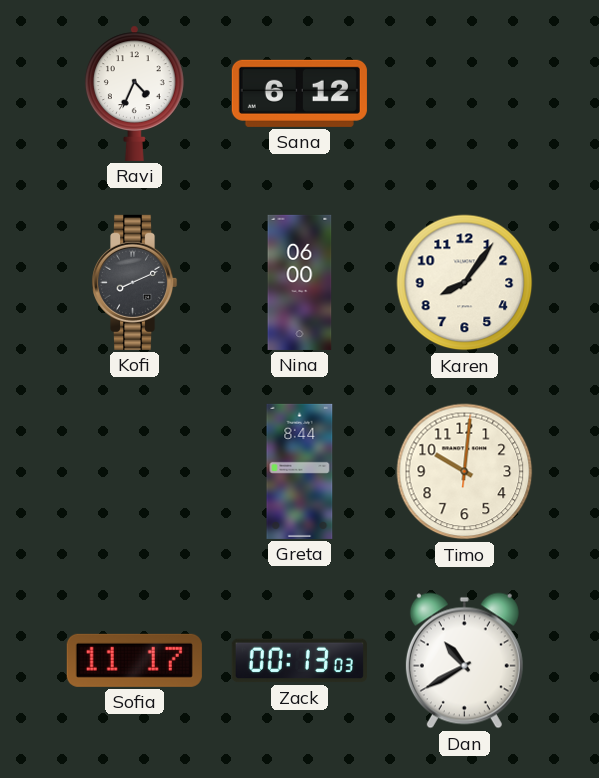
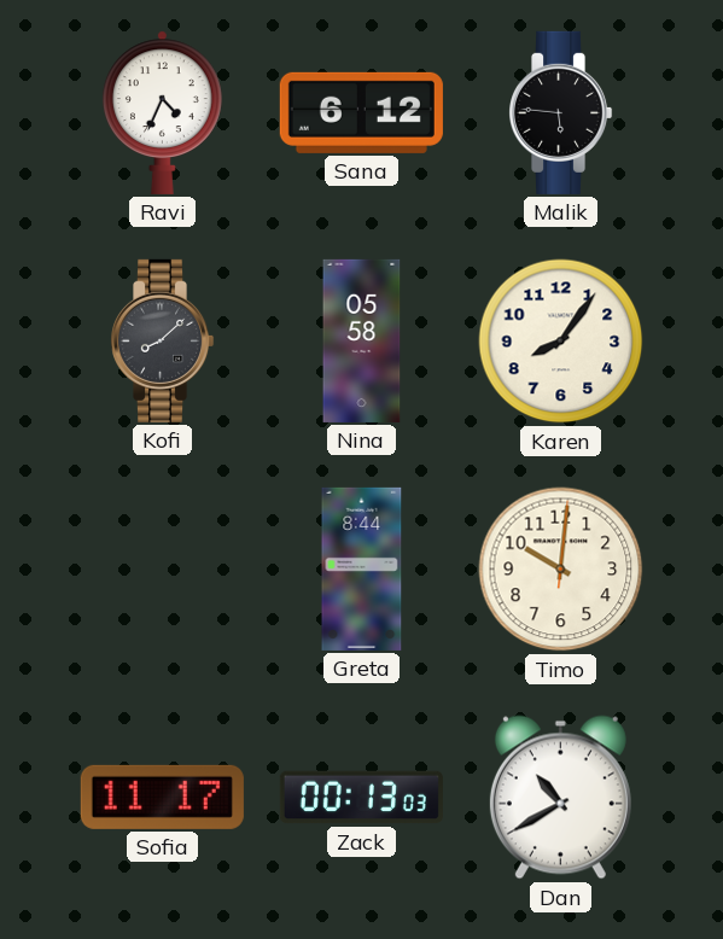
Malik: none -> 5:46 (561, 112)
Kofi: 8:11 -> 8:08 (163, 340)
Nina: 06:00 -> 05:58 (362, 340)
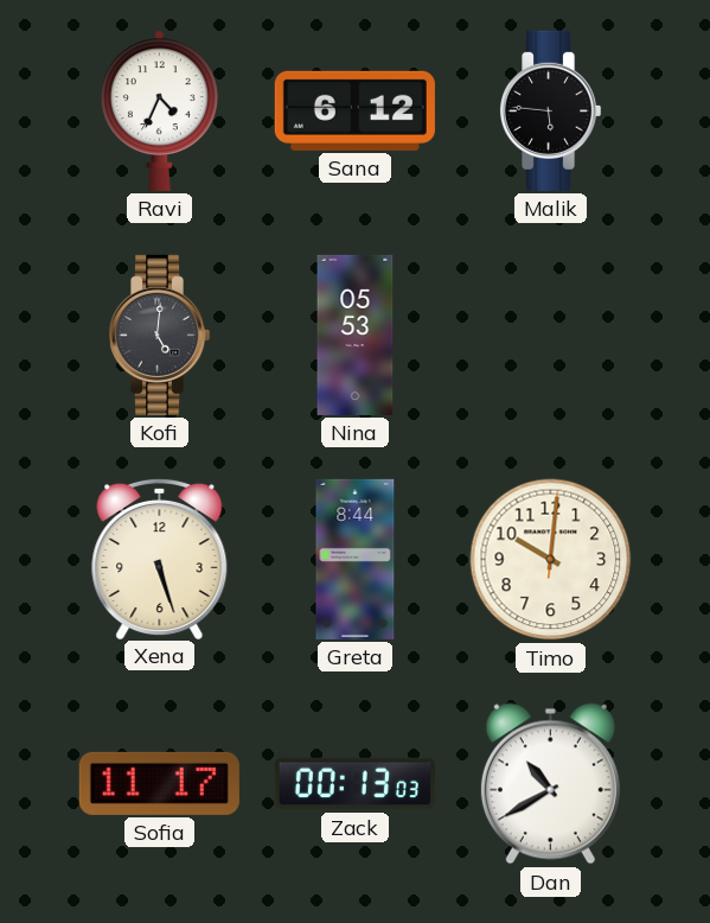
Kofi: 8:08 -> 5:01 (160, 335)
Nina: 05:58 -> 05:53 (356, 335)
Karen: 8:06 -> none (561, 342)
Xena: none -> 5:27 (160, 558)
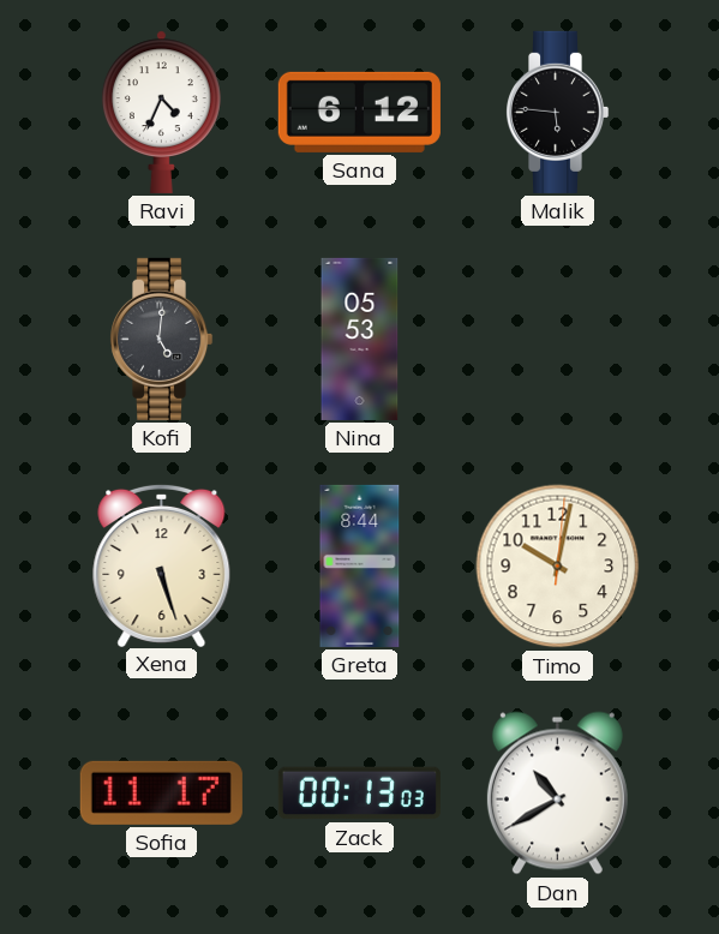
Timo: 10:01 -> 10:02 (558, 567)
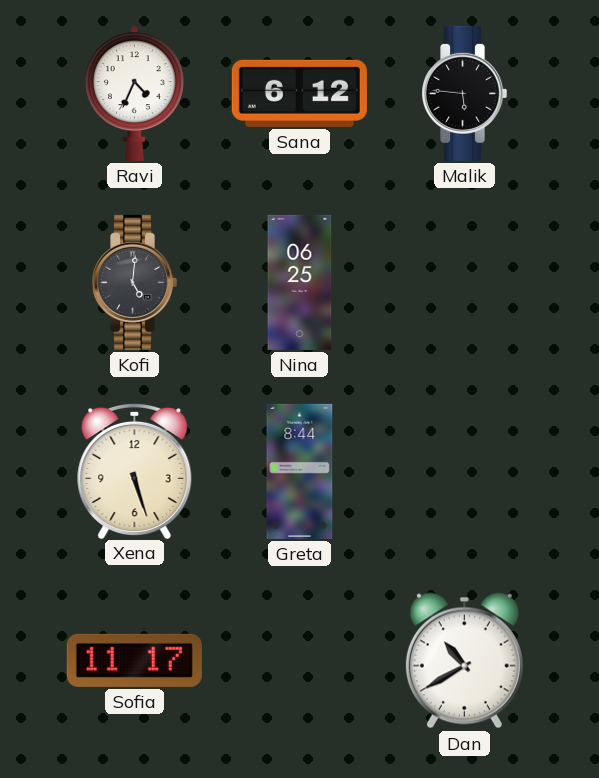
Nina: 05:53 -> 06:25 (300, 282)
Timo: 10:02 -> none (558, 567)
Zack: 00:13 -> none (359, 794)
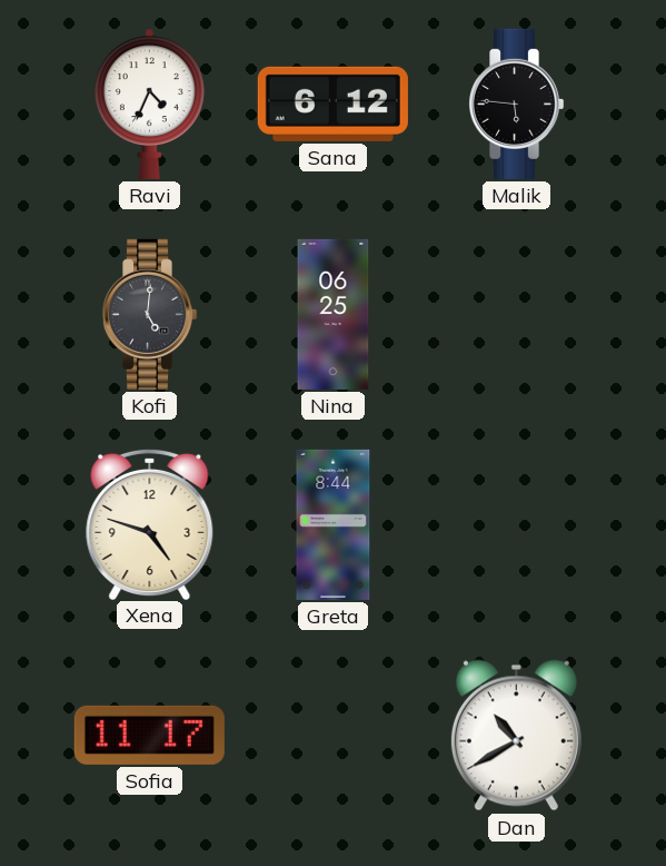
Xena: 5:27 -> 4:48 (150, 523)
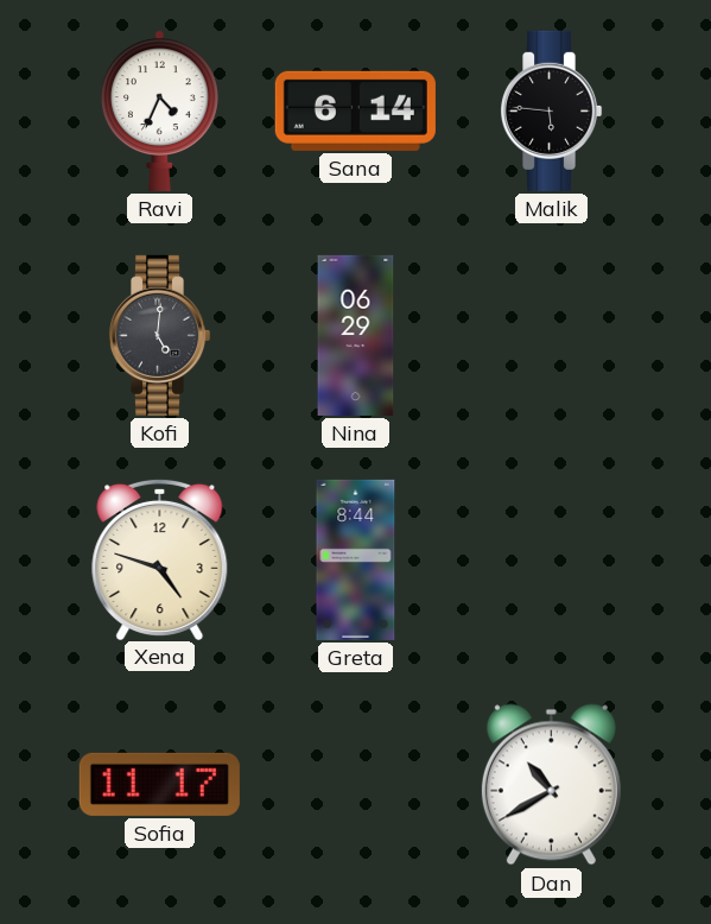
Sana: 6:12 -> 6:14 (355, 110)
Nina: 06:25 -> 06:29 (356, 335)
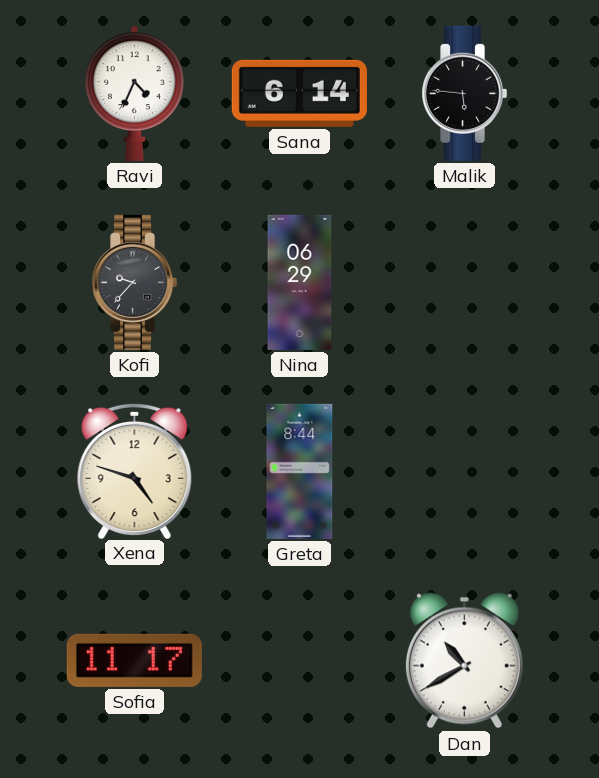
Kofi: 5:01 -> 9:37 (135, 282)
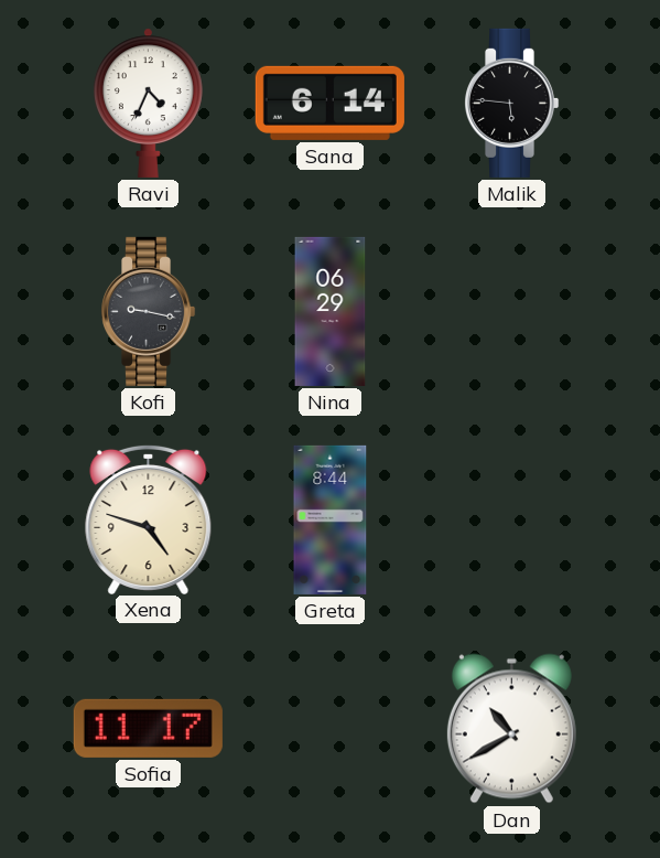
Kofi: 9:37 -> 9:17 (149, 311)
